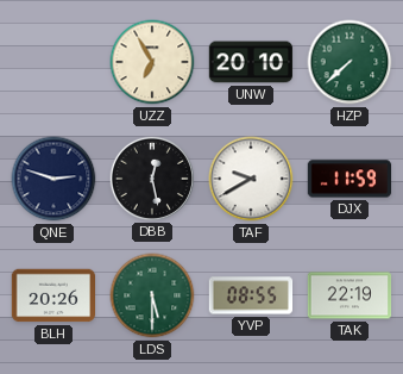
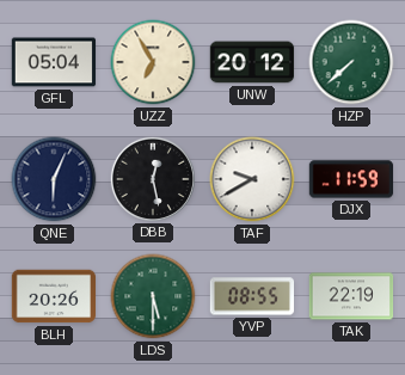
GFL: none -> 05:04 (54, 62)
UNW: 20:10 -> 20:12 (252, 62)
QNE: 2:48 -> 6:04 (54, 179)
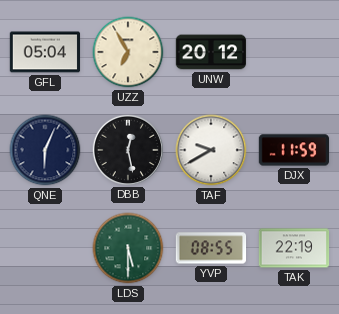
HZP: 7:38 -> none (351, 62)
BLH: 20:26 -> none (54, 296)
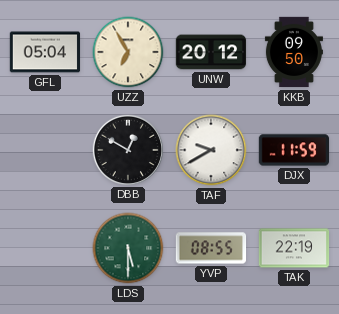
KKB: none -> 09:50 (294, 52)
QNE: 6:04 -> none (45, 150)
DBB: 12:28 -> 12:50 (127, 149)
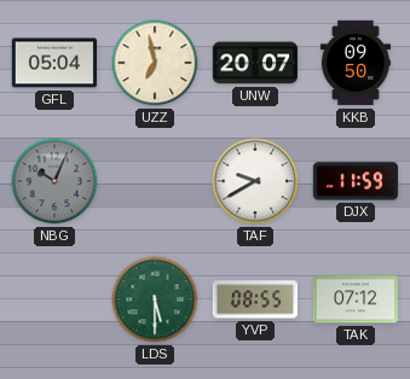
UZZ: 6:55 -> 6:58 (155, 63)
UNW: 20:12 -> 20:07 (255, 63)
NBG: none -> 10:04 (54, 181)
DBB: 12:50 -> none (127, 149)
TAK: 22:19 -> 07:12 (356, 299)
